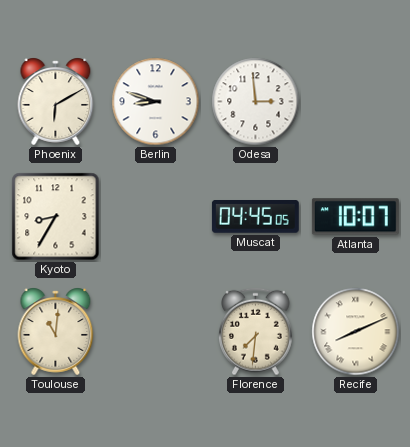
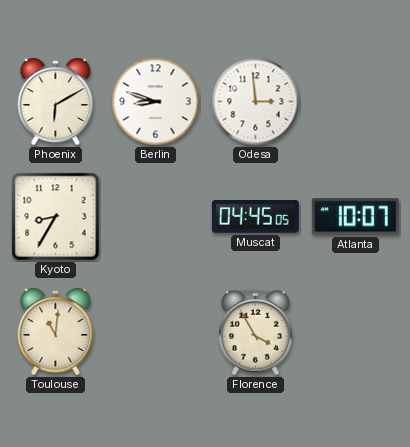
Florence: 7:31 -> 3:55 (256, 332)
Recife: 8:11 -> none (356, 332)
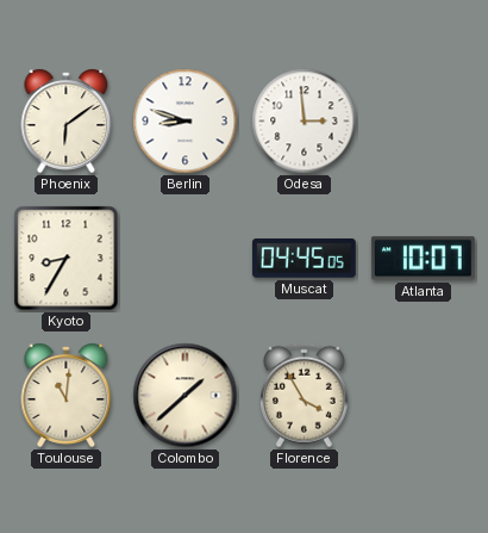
Phoenix: 6:10 -> 6:09 (67, 120)
Colombo: none -> 1:38 (186, 396)
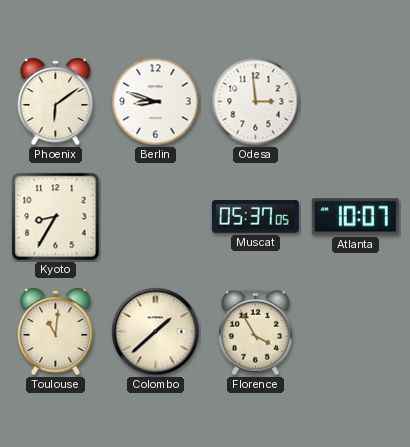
Muscat: 04:45 -> 05:37 (255, 217)
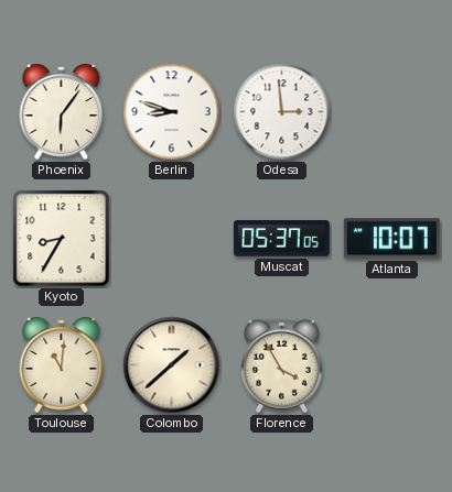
Phoenix: 6:09 -> 6:06 (62, 111)
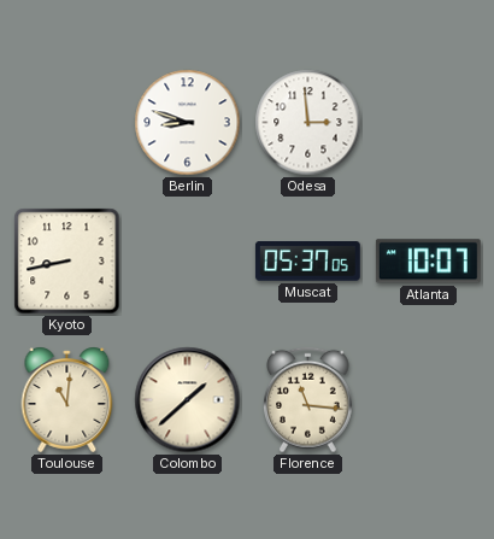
Phoenix: 6:06 -> none (62, 111)
Kyoto: 8:35 -> 8:43 (67, 262)
Florence: 3:55 -> 11:16 (308, 400)
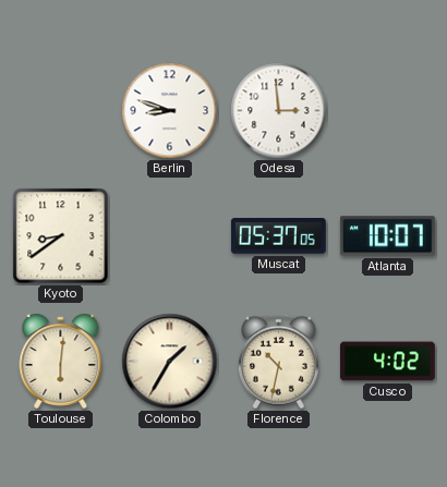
Kyoto: 8:43 -> 8:39 (61, 236)
Toulouse: 11:01 -> 6:01 (61, 361)
Colombo: 1:38 -> 1:35 (170, 362)
Florence: 11:16 -> 10:32 (279, 362)
Cusco: none -> 4:02 (387, 362)
